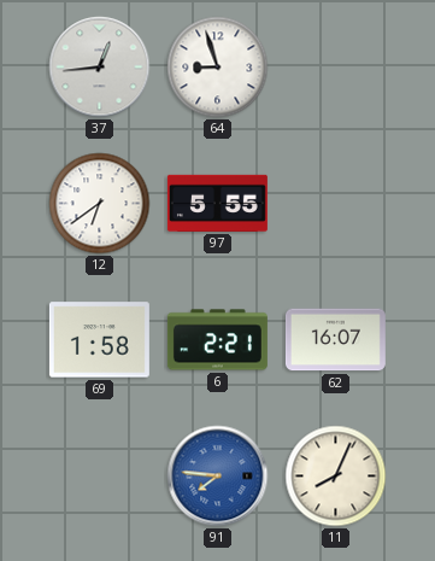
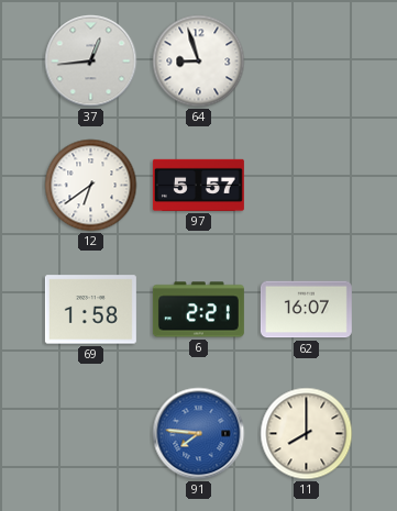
97: 5:55 -> 5:57 (198, 185)
11: 8:04 -> 8:00 (307, 434)
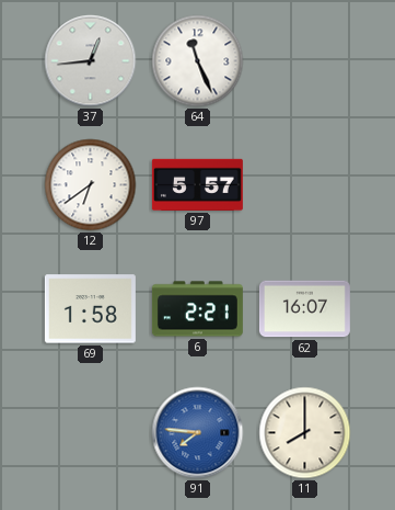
64: 8:57 -> 11:26 (198, 61)
